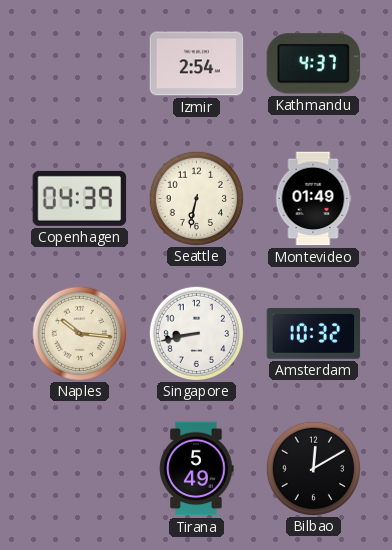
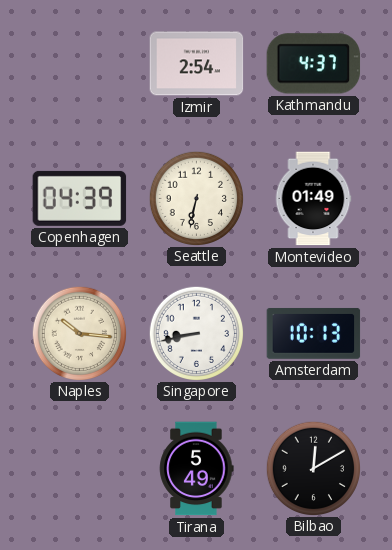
Amsterdam: 10:32 -> 10:13 (314, 333)
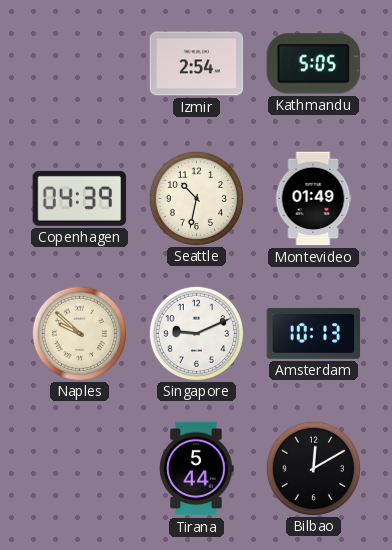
Kathmandu: 4:37 -> 5:05 (314, 64)
Seattle: 6:32 -> 10:32 (196, 198)
Naples: 10:16 -> 9:52 (79, 333)
Singapore: 8:43 -> 9:11 (196, 333)
Tirana: 5:49 -> 5:44 (197, 469)
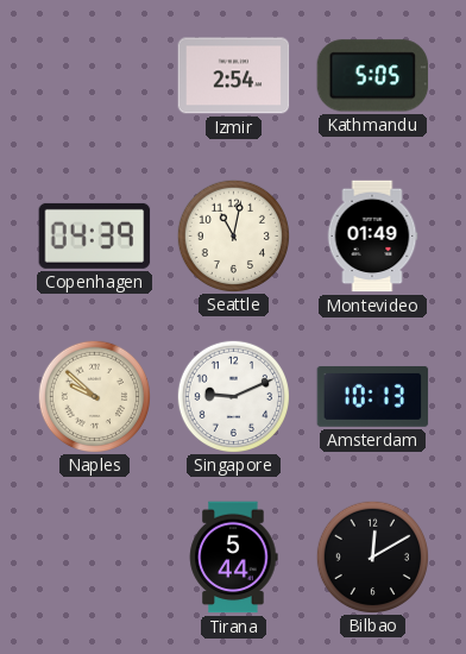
Seattle: 10:32 -> 11:02 (233, 235)
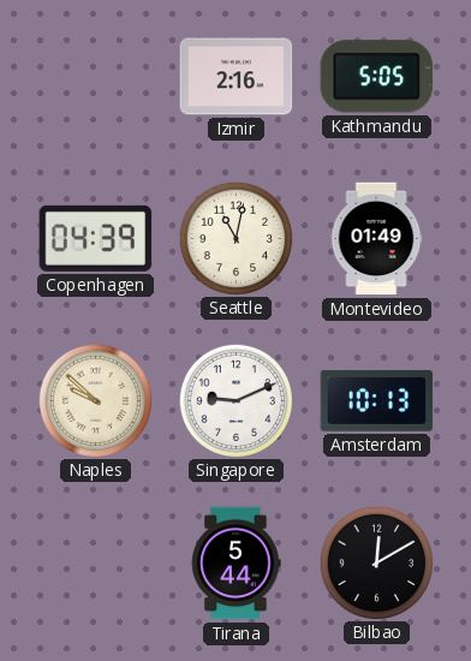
Izmir: 2:54 -> 2:16 (237, 77)
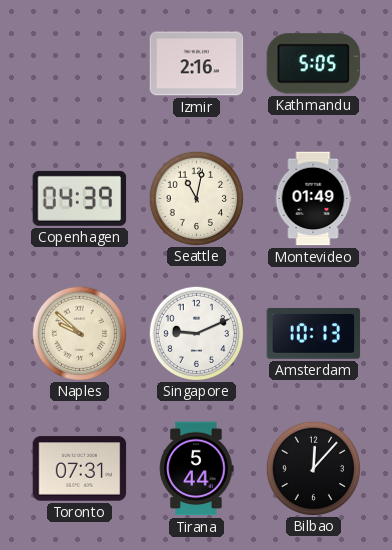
Toronto: none -> 07:31 (80, 469)
Bilbao: 12:10 -> 12:07 (313, 468)
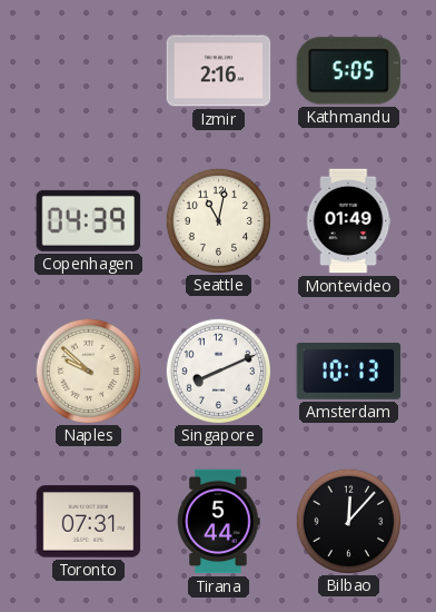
Singapore: 9:11 -> 8:11 (218, 371)
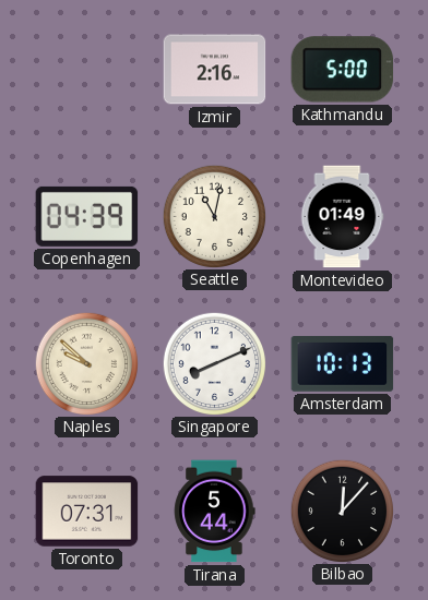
Kathmandu: 5:05 -> 5:00 (343, 70)
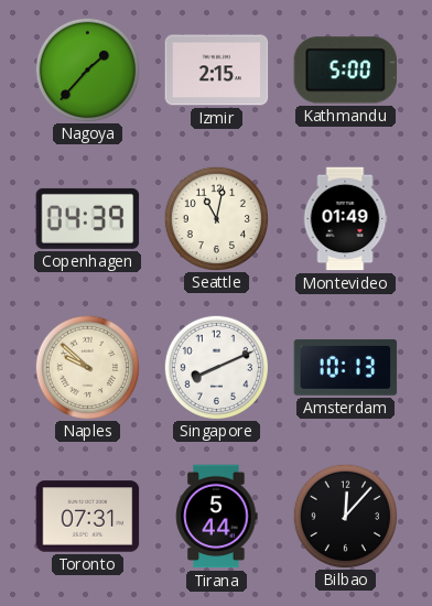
Nagoya: none -> 1:37 (87, 69)
Izmir: 2:16 -> 2:15 (217, 71)
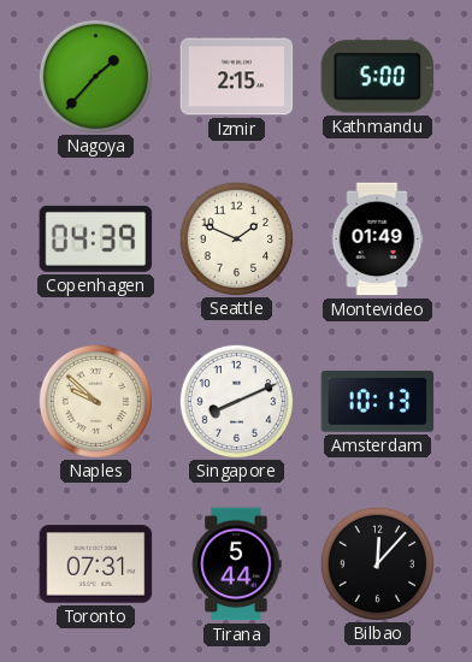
Seattle: 11:02 -> 1:49 (236, 238)
